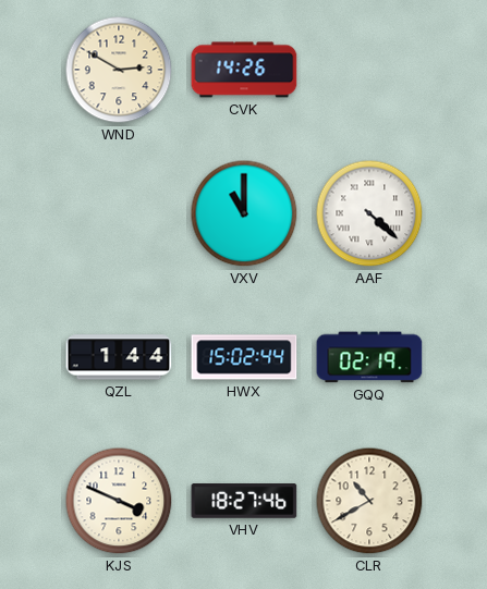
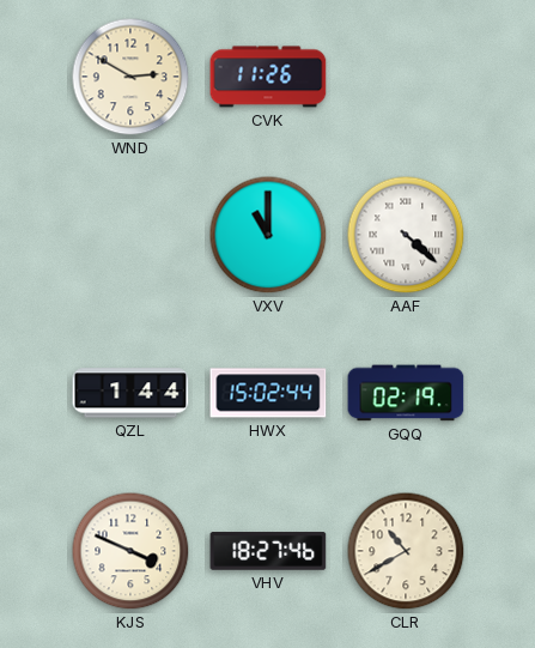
CVK: 14:26 -> 11:26 (268, 77)
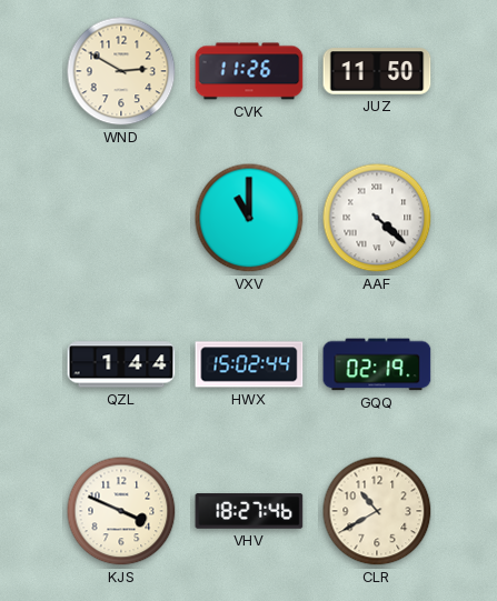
JUZ: none -> 11:50 (377, 71)
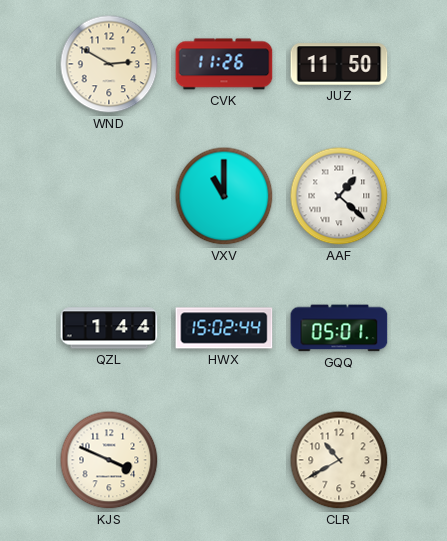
AAF: 4:22 -> 1:22 (339, 196)
GQQ: 02:19 -> 05:01 (339, 328)
VHV: 18:27 -> none (249, 511)
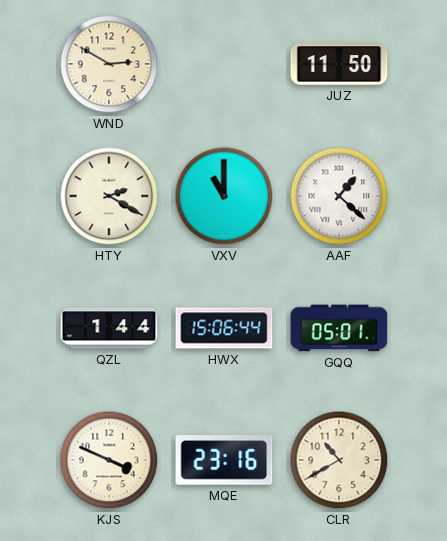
CVK: 11:26 -> none (224, 64)
HTY: none -> 2:20 (109, 196)
HWX: 15:02 -> 15:06 (224, 328)
MQE: none -> 23:16 (224, 460)
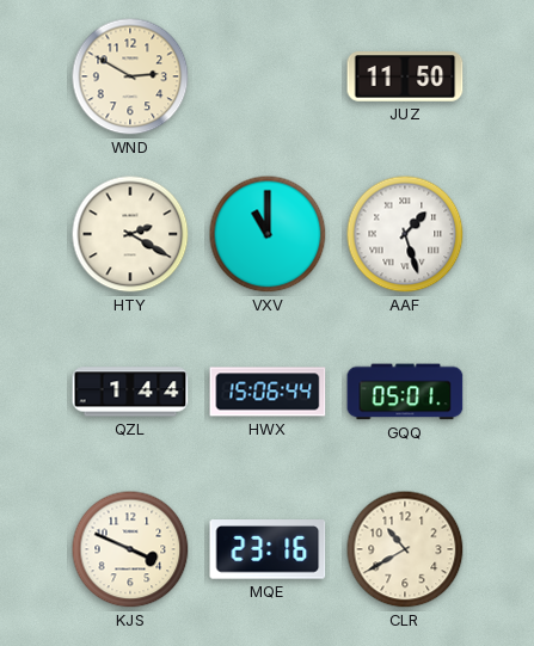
AAF: 1:22 -> 1:27 (405, 234)
